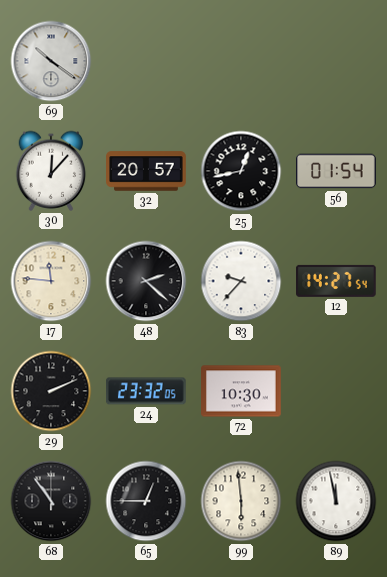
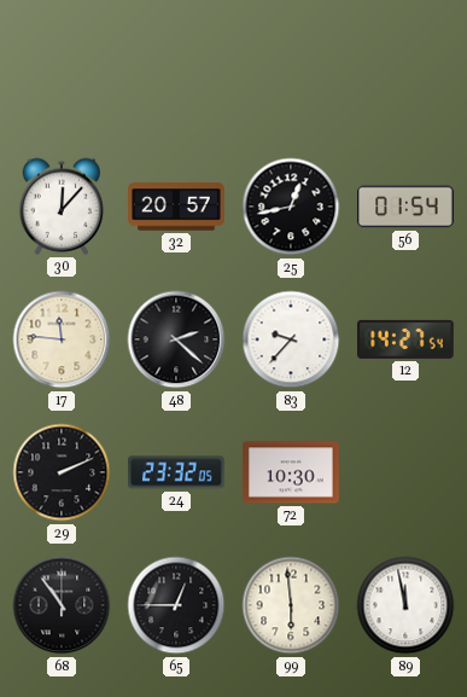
69: 10:21 -> none (51, 61)
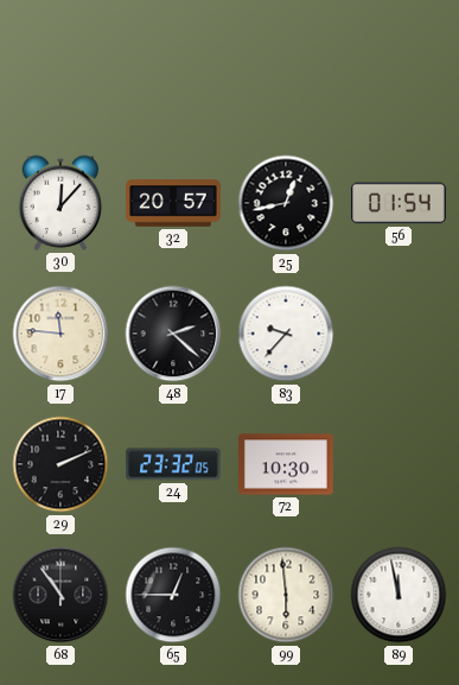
12: 14:27 -> none (407, 339)
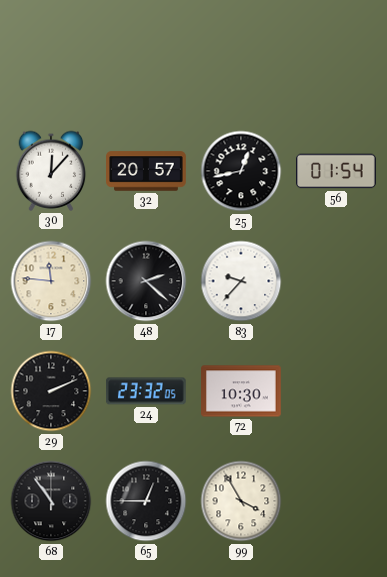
99: 5:59 -> 3:55 (241, 501)
89: 11:58 -> none (399, 595)
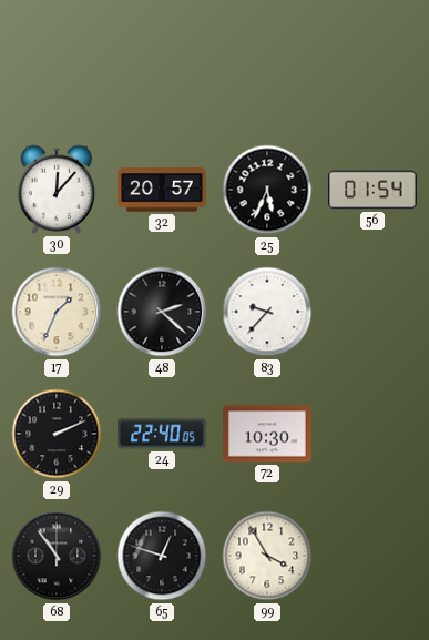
25: 12:43 -> 5:34 (267, 190)
17: 11:46 -> 1:34 (57, 312)
24: 23:32 -> 22:40 (163, 434)
65: 12:45 -> 12:48 (162, 556)
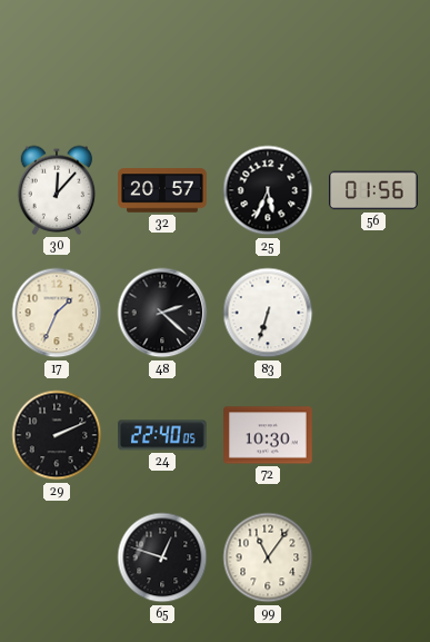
56: 01:54 -> 01:56 (373, 190)
83: 9:37 -> 6:33 (268, 313)
68: 10:54 -> none (57, 556)
99: 3:55 -> 11:06 (268, 557)
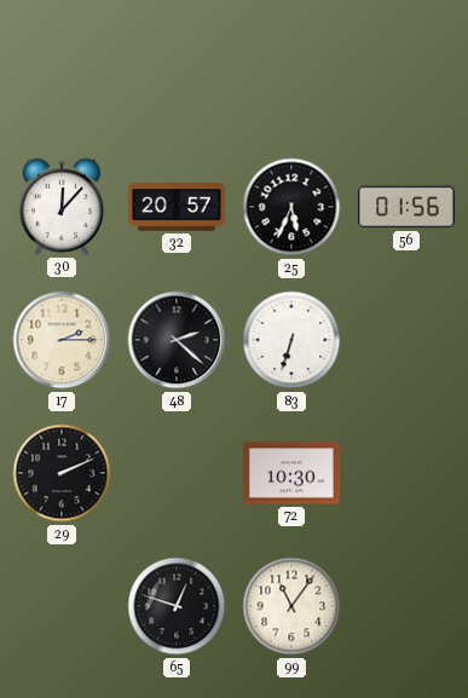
17: 1:34 -> 2:15 (62, 340)
24: 22:40 -> none (163, 435)
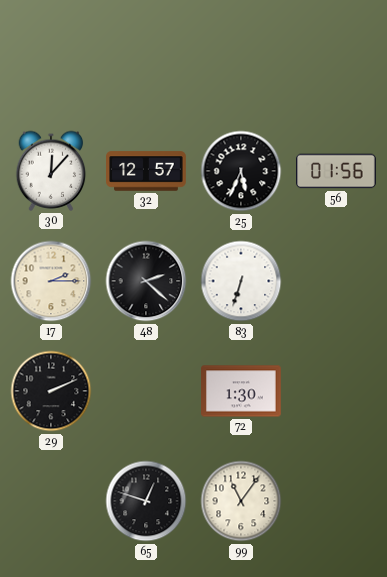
32: 20:57 -> 12:57 (146, 171)
72: 10:30 -> 1:30 (241, 391)
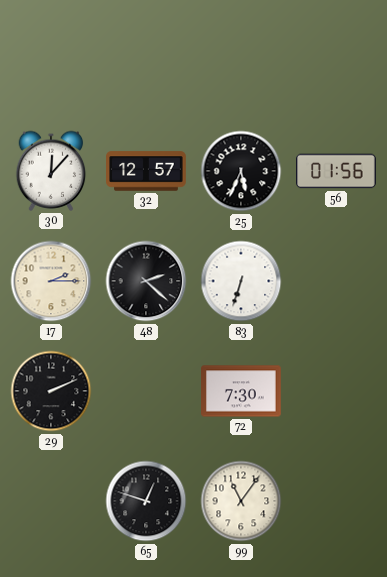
72: 1:30 -> 7:30 (241, 391)
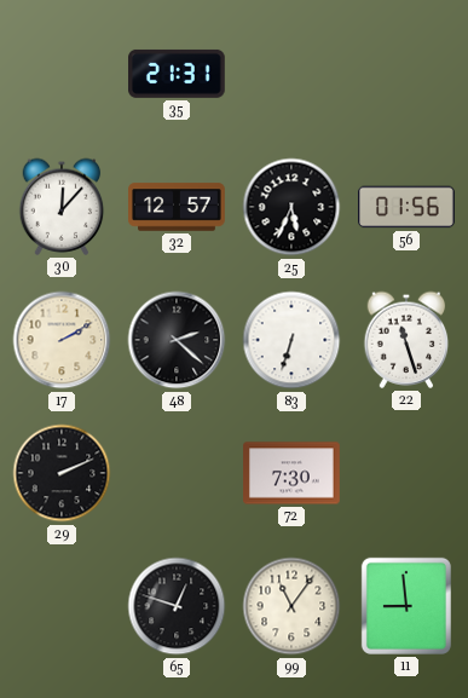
35: none -> 21:31 (178, 74)
17: 2:15 -> 2:10 (62, 340)
22: none -> 11:27 (406, 340)
11: none -> 8:59 (406, 606)
